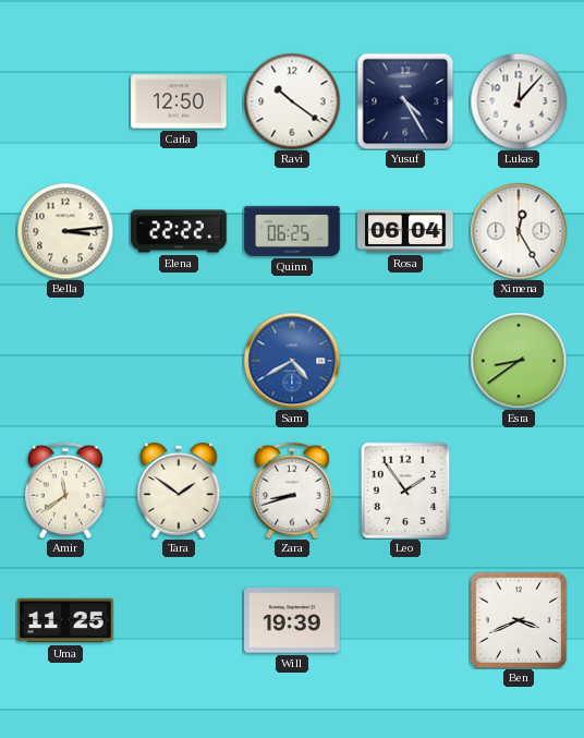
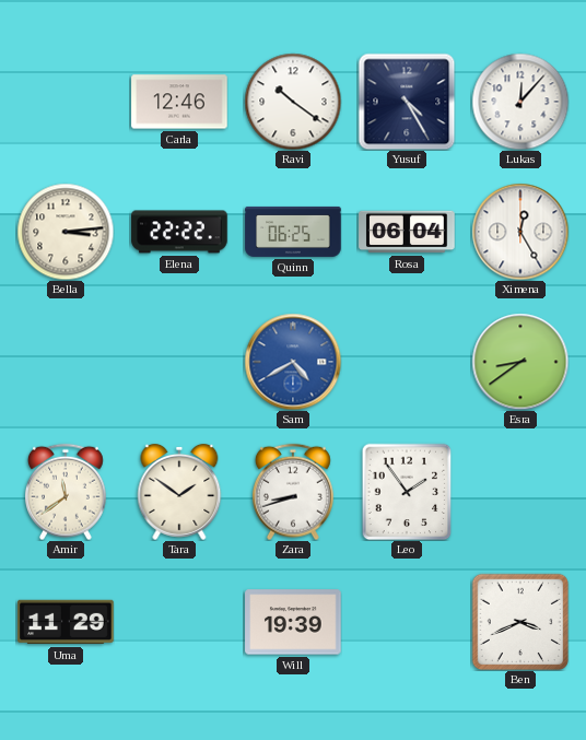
Carla: 12:50 -> 12:46 (179, 102)
Uma: 11:25 -> 11:29 (66, 622)
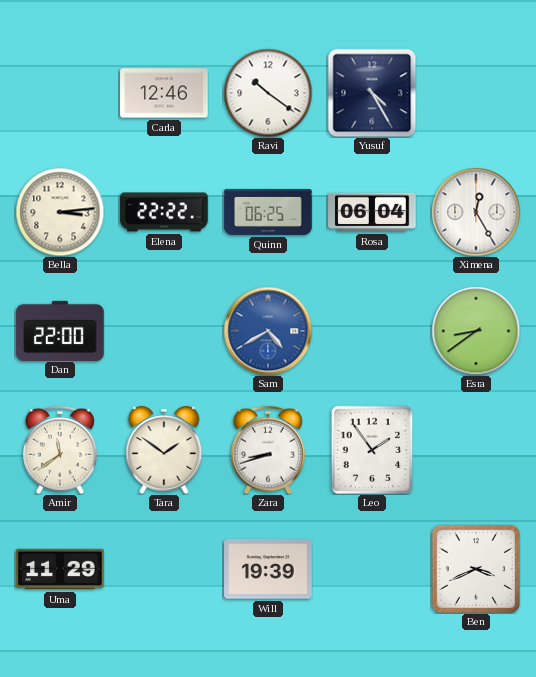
Lukas: 12:07 -> none (520, 102)
Dan: none -> 22:00 (60, 330)
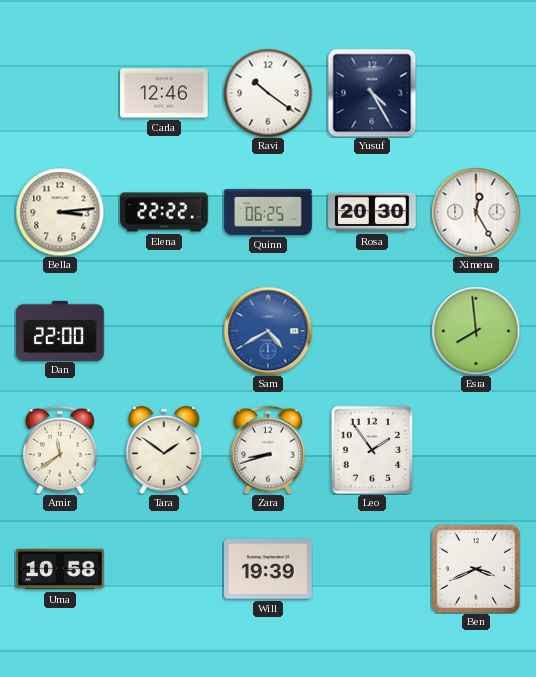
Rosa: 06:04 -> 20:30 (372, 212)
Esra: 8:39 -> 7:59 (476, 331)
Uma: 11:29 -> 10:58 (60, 569)
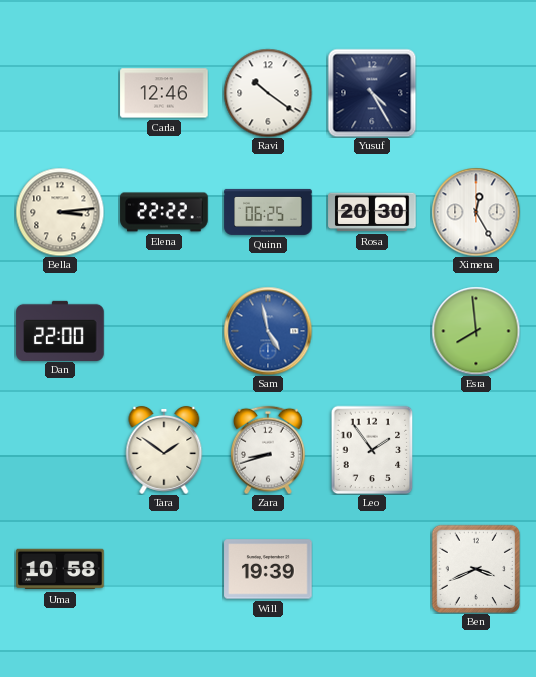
Sam: 4:40 -> 4:58 (268, 331)
Amir: 11:39 -> none (61, 450)
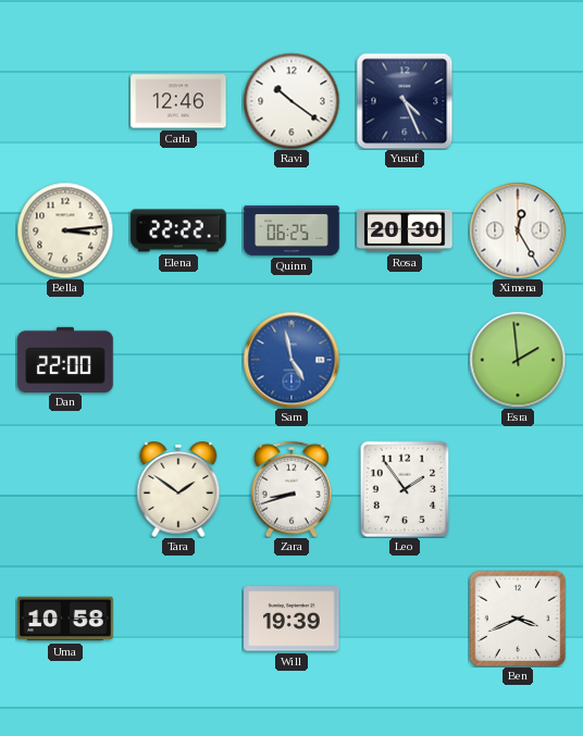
Yusuf: 4:25 -> 4:26 (405, 101)
Esra: 7:59 -> 1:59 (518, 360)
